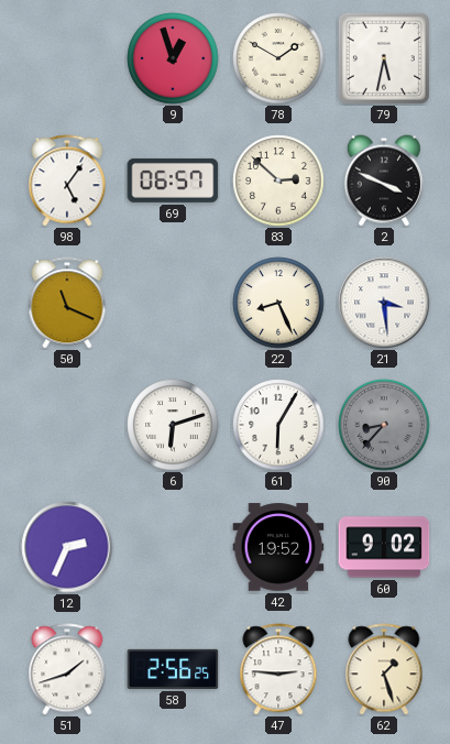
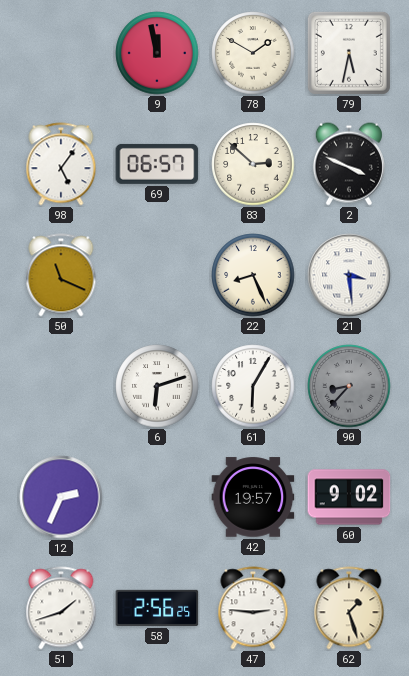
9: 12:57 -> 11:58 (157, 53)
42: 19:52 -> 19:57 (253, 497)
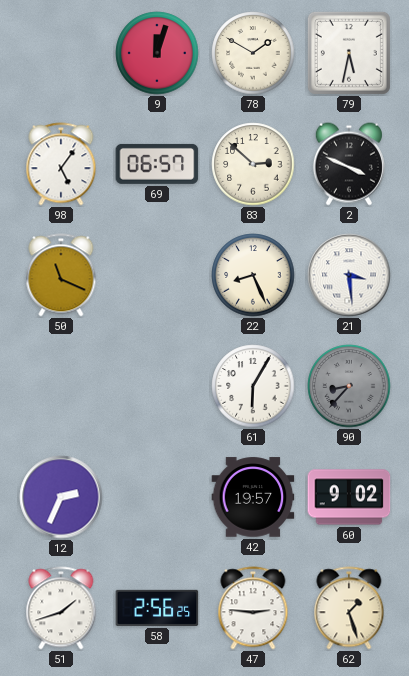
9: 11:58 -> 12:03 (157, 53)
6: 6:12 -> none (157, 386)
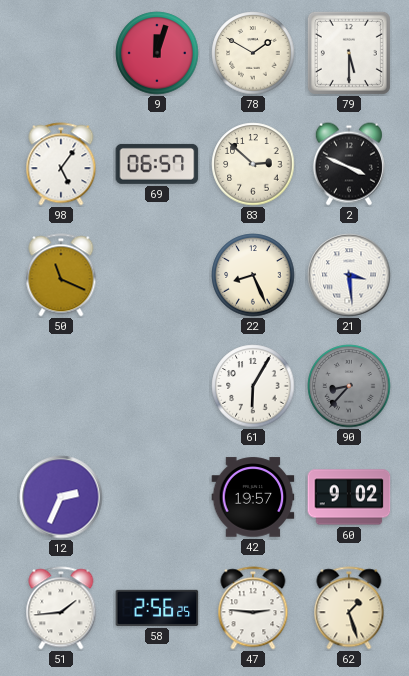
79: 5:32 -> 5:30 (349, 53)
51: 1:42 -> 1:44 (61, 608)
